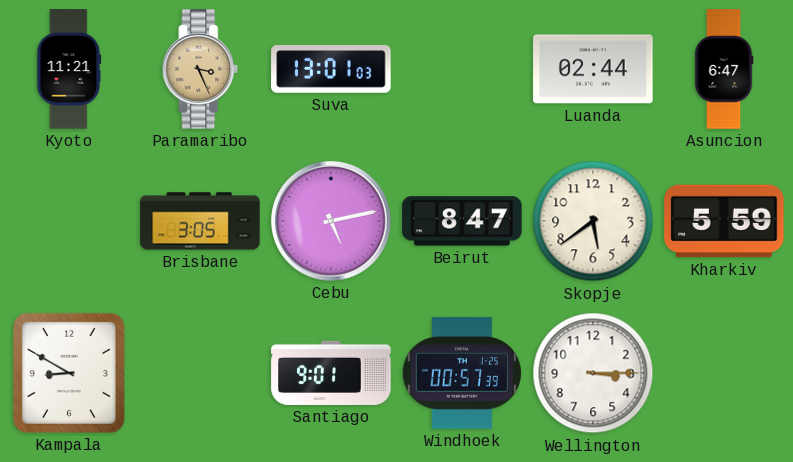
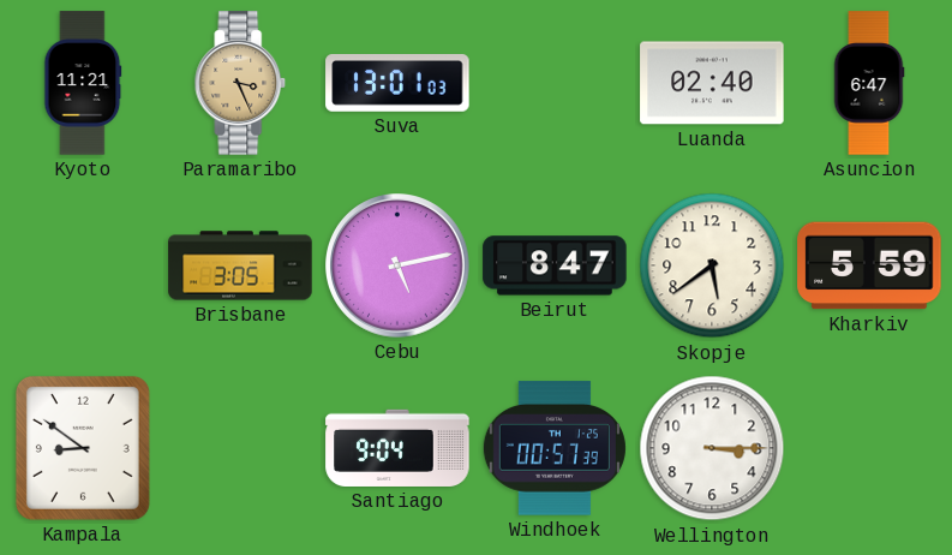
Luanda: 02:44 -> 02:40 (712, 83)
Kampala: 8:50 -> 8:51 (83, 448)
Santiago: 9:01 -> 9:04 (397, 448)
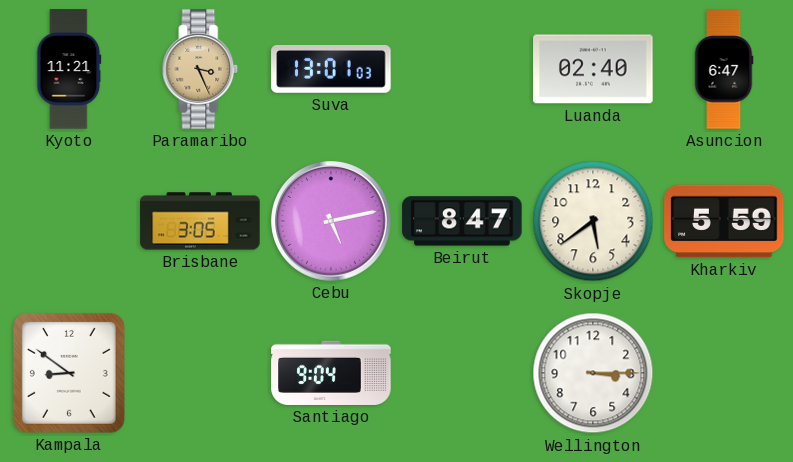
Windhoek: 00:57 -> none (555, 448)
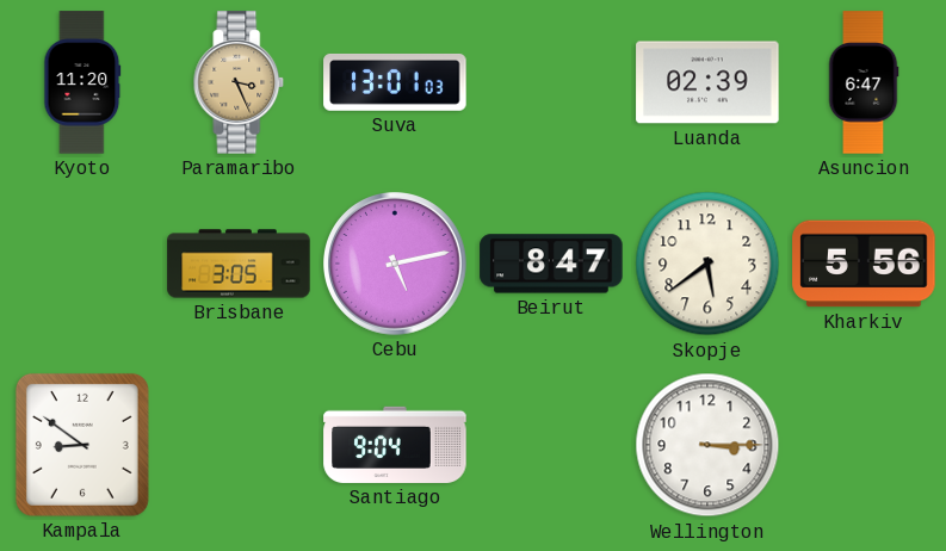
Kyoto: 11:21 -> 11:20 (82, 82)
Luanda: 02:40 -> 02:39 (707, 82)
Kharkiv: 5:59 -> 5:56 (864, 264)
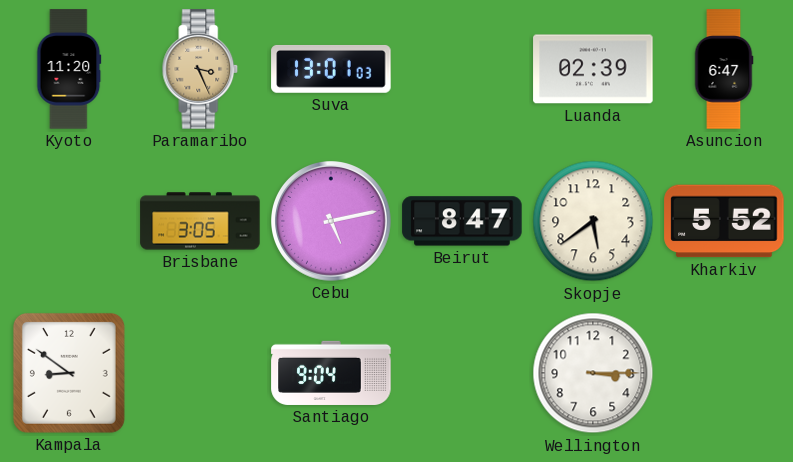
Kharkiv: 5:56 -> 5:52 (724, 221)
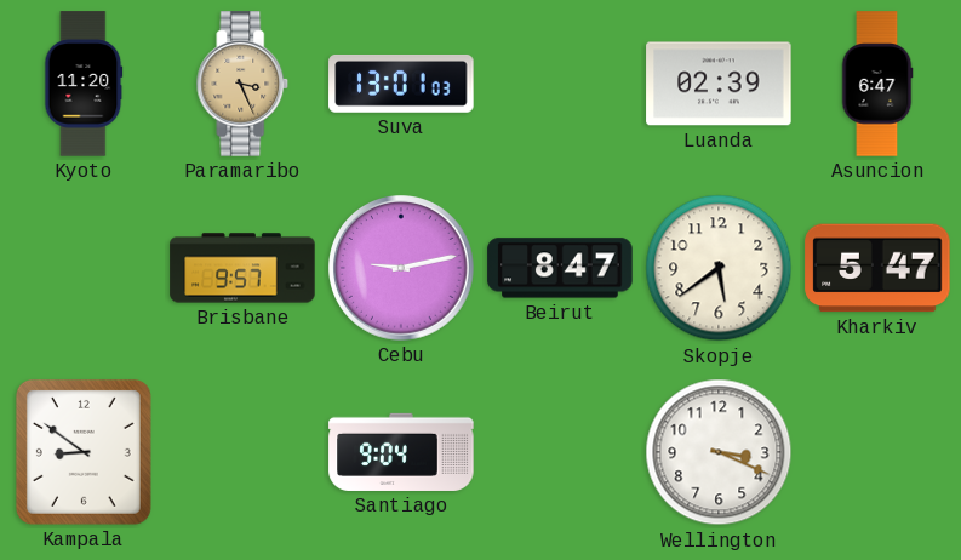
Brisbane: 3:05 -> 9:57 (242, 268)
Cebu: 5:13 -> 9:13 (402, 269)
Kharkiv: 5:52 -> 5:47 (877, 268)
Wellington: 3:15 -> 3:19 (719, 452)
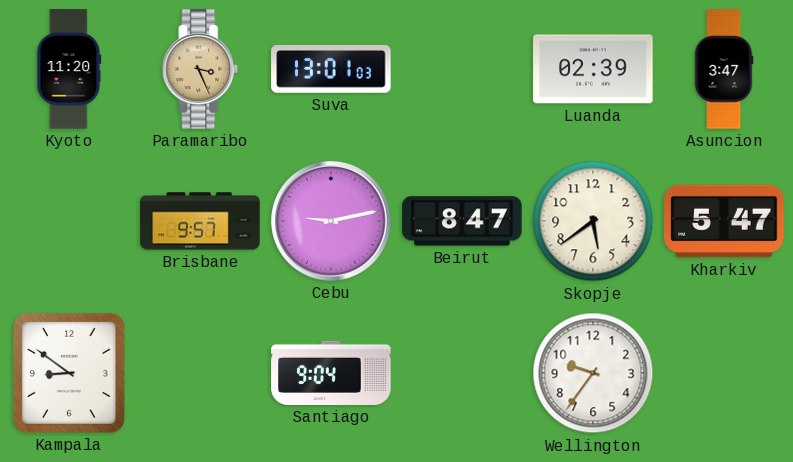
Asuncion: 6:47 -> 3:47 (724, 69)
Wellington: 3:19 -> 9:36 (593, 373)
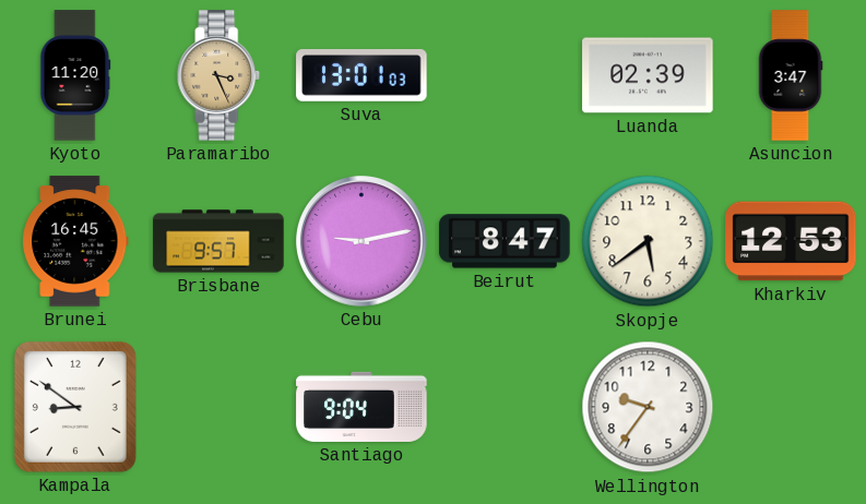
Brunei: none -> 16:45 (76, 241)
Kharkiv: 5:47 -> 12:53 (791, 241)
